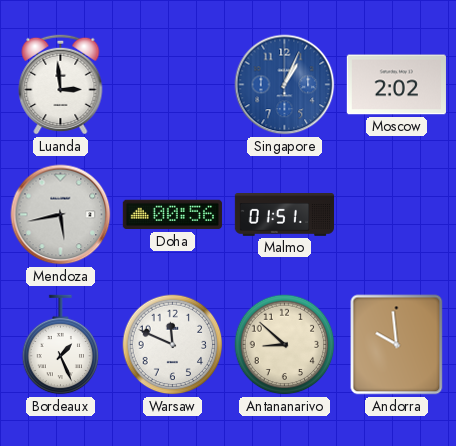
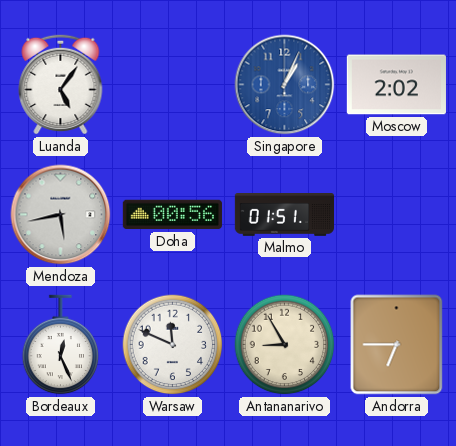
Luanda: 2:59 -> 5:06 (61, 84)
Bordeaux: 1:26 -> 12:26 (61, 345)
Antananarivo: 8:52 -> 8:55 (285, 345)
Andorra: 9:59 -> 6:45 (397, 345)
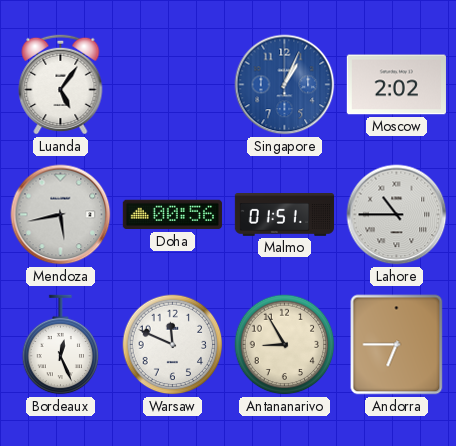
Lahore: none -> 10:45 (397, 215)
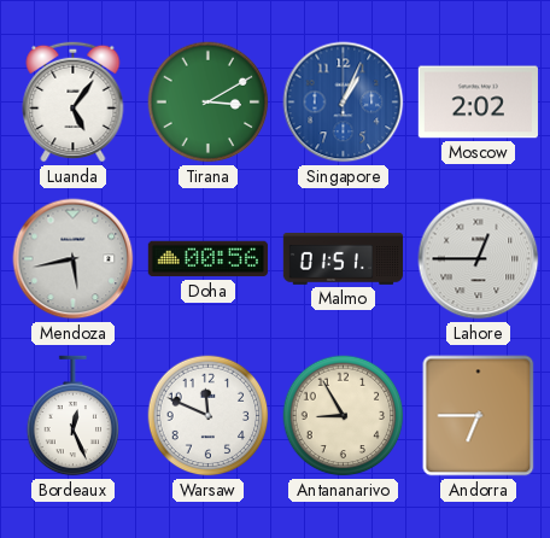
Tirana: none -> 3:10 (209, 103)
Lahore: 10:45 -> 12:45 (479, 259)
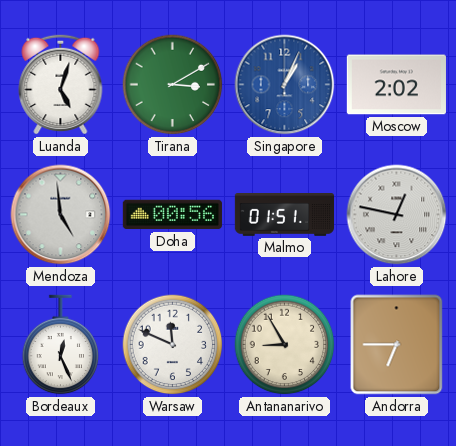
Luanda: 5:06 -> 5:03 (61, 84)
Mendoza: 5:43 -> 4:59 (61, 215)
Lahore: 12:45 -> 12:47 (397, 215)
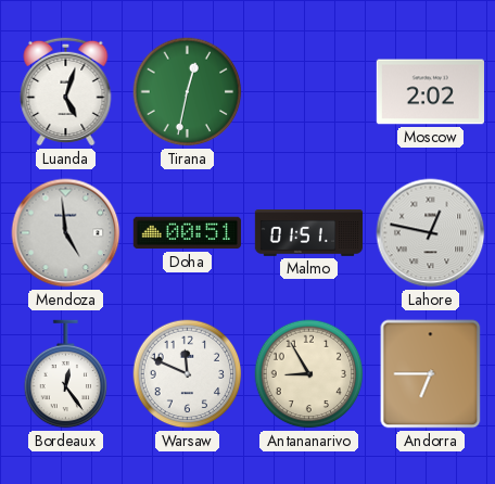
Tirana: 3:10 -> 12:32 (188, 92)
Singapore: 1:04 -> none (285, 85)
Doha: 00:56 -> 00:51 (187, 233)
Bordeaux: 12:26 -> 12:24 (66, 374)
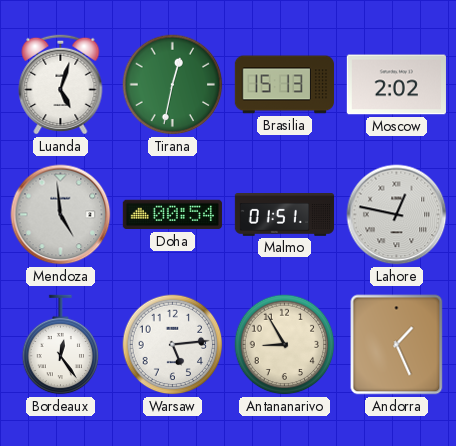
Brasilia: none -> 15:13 (284, 85)
Doha: 00:51 -> 00:54 (172, 215)
Warsaw: 11:49 -> 5:14 (173, 345)
Andorra: 6:45 -> 1:26 (397, 345)
